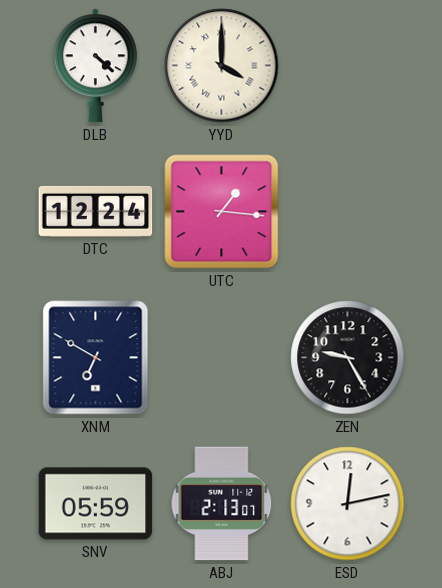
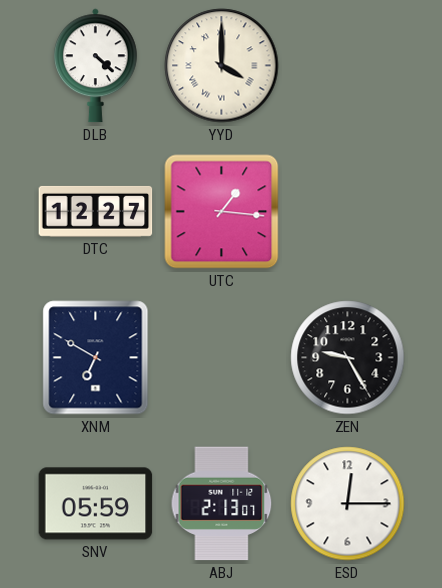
DTC: 12:24 -> 12:27 (96, 211)
ESD: 12:13 -> 12:15 (348, 504)
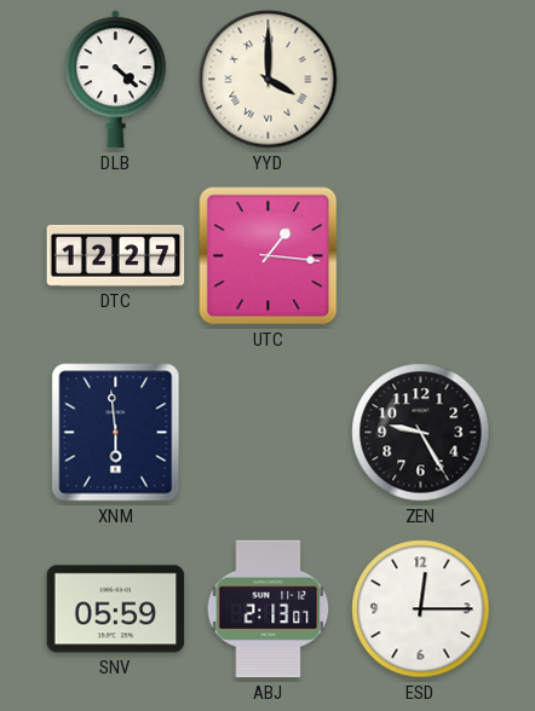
XNM: 6:50 -> 5:59 (116, 433)
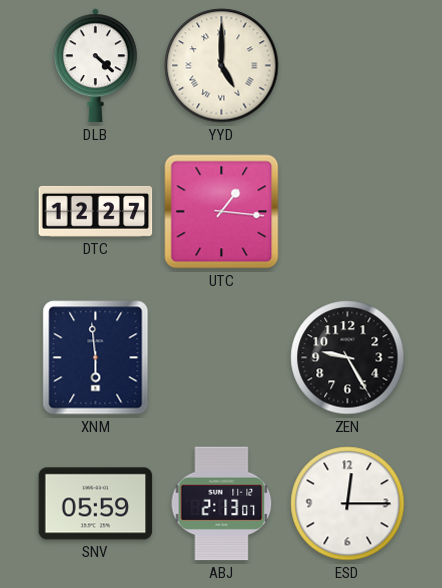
YYD: 4:00 -> 5:00 (222, 66)
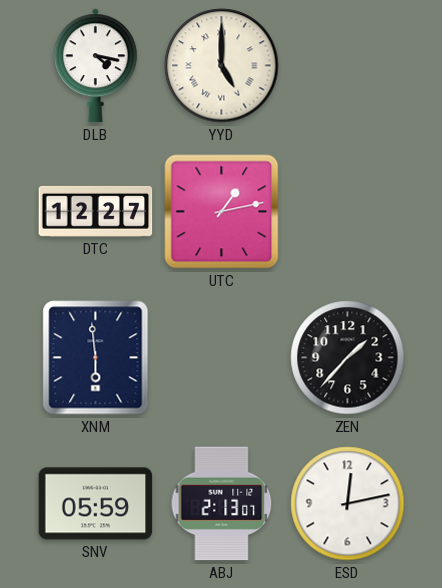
DLB: 4:22 -> 4:17 (95, 66)
UTC: 1:16 -> 1:13 (222, 212)
ZEN: 9:25 -> 1:37 (348, 358)
ESD: 12:15 -> 12:13 (348, 504)
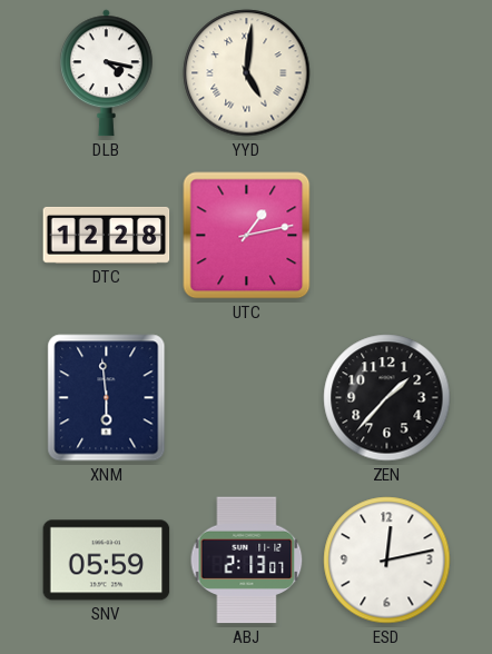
YYD: 5:00 -> 5:01 (247, 73)
DTC: 12:27 -> 12:28 (107, 235)
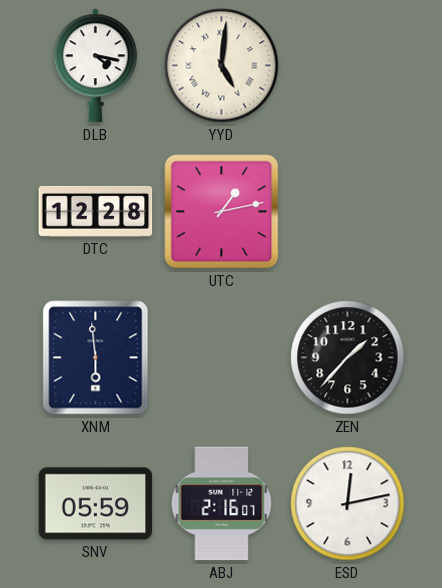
ABJ: 2:13 -> 2:16 (222, 504)
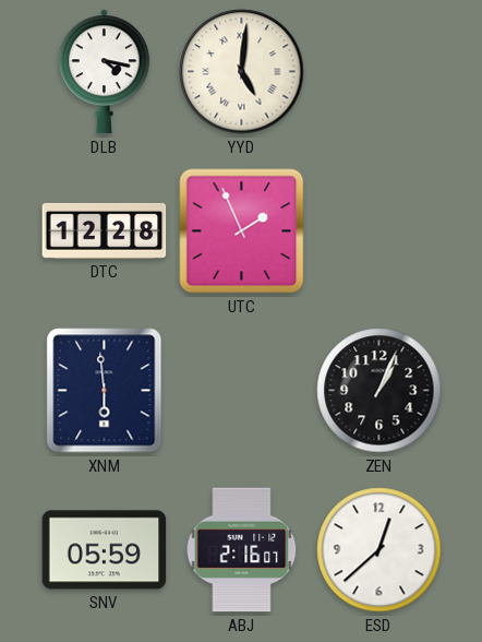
UTC: 1:13 -> 1:56 (242, 231)
ZEN: 1:37 -> 1:04 (379, 391)
ESD: 12:13 -> 12:38 (379, 550)
